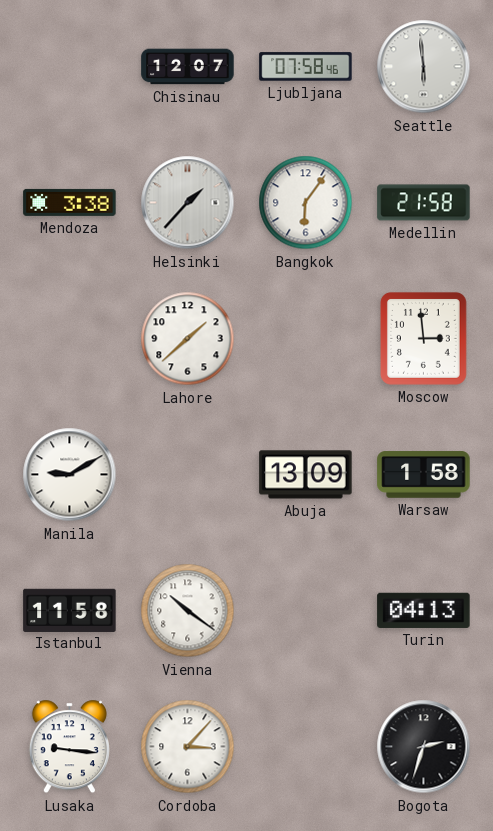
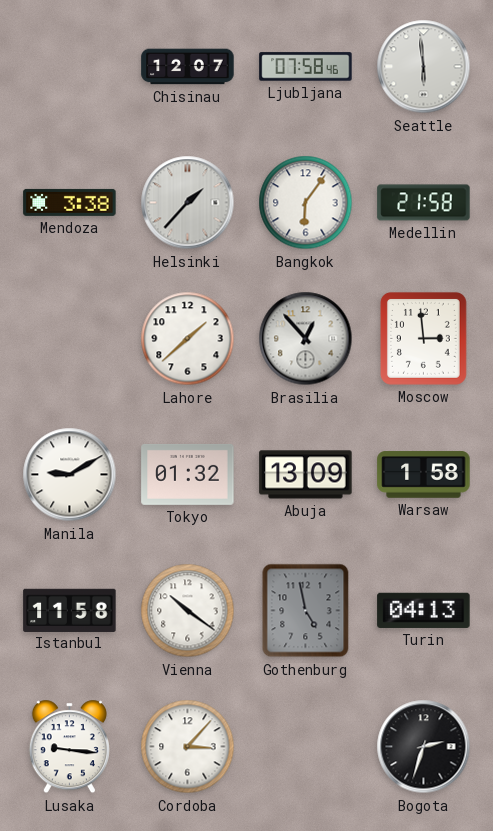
Brasilia: none -> 12:53 (306, 339)
Tokyo: none -> 01:32 (188, 474)
Gothenburg: none -> 4:58 (306, 611)
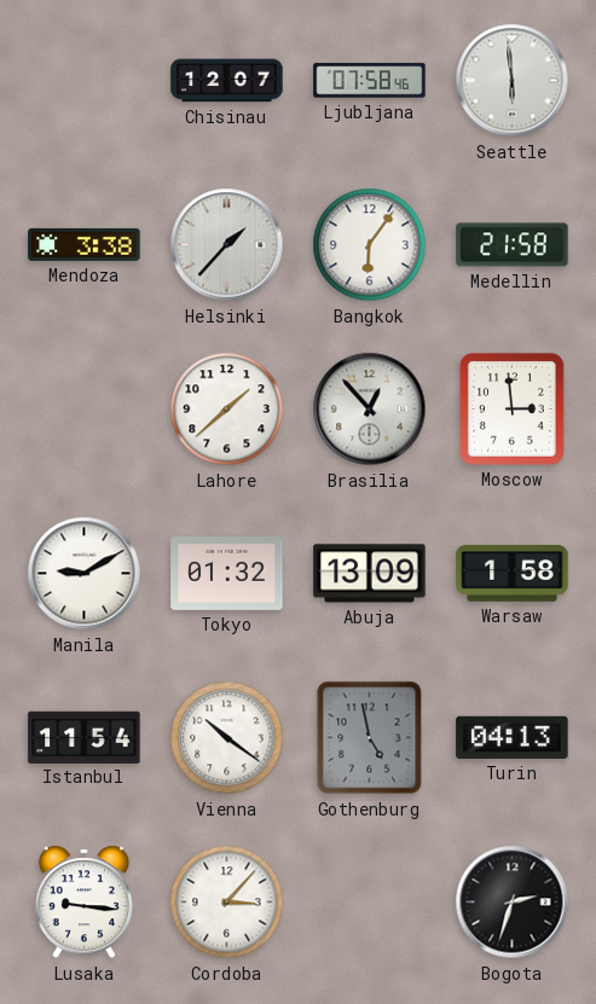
Istanbul: 11:58 -> 11:54 (85, 737)
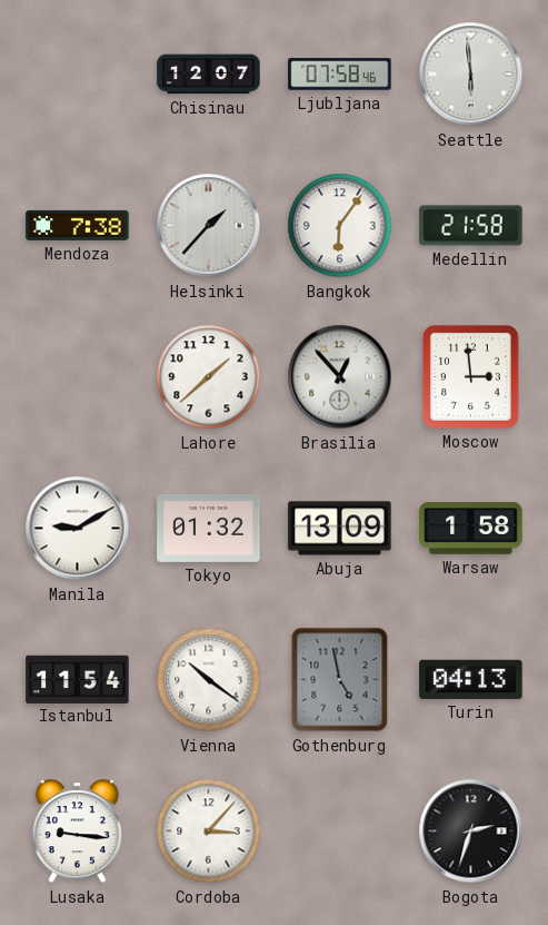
Mendoza: 3:38 -> 7:38 (78, 225)
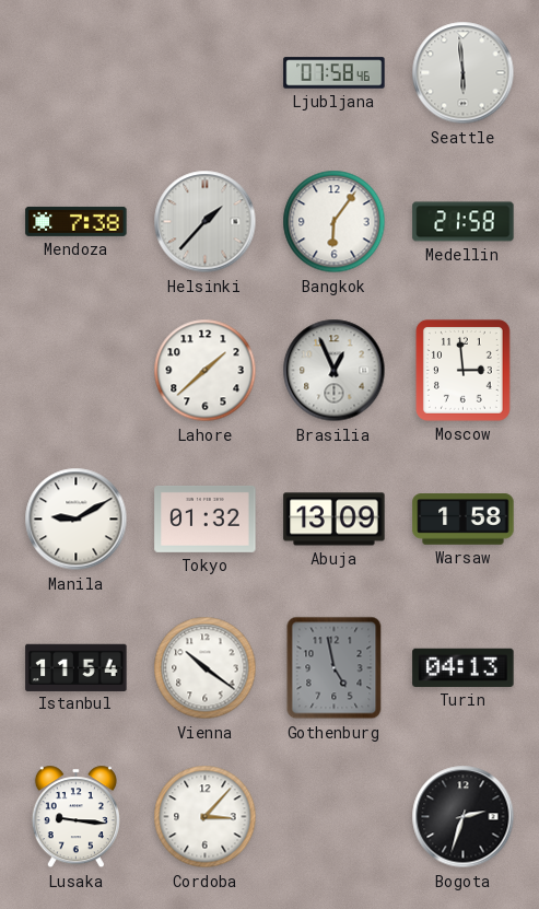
Chisinau: 12:07 -> none (209, 75)
Brasilia: 12:53 -> 12:56 (335, 371)
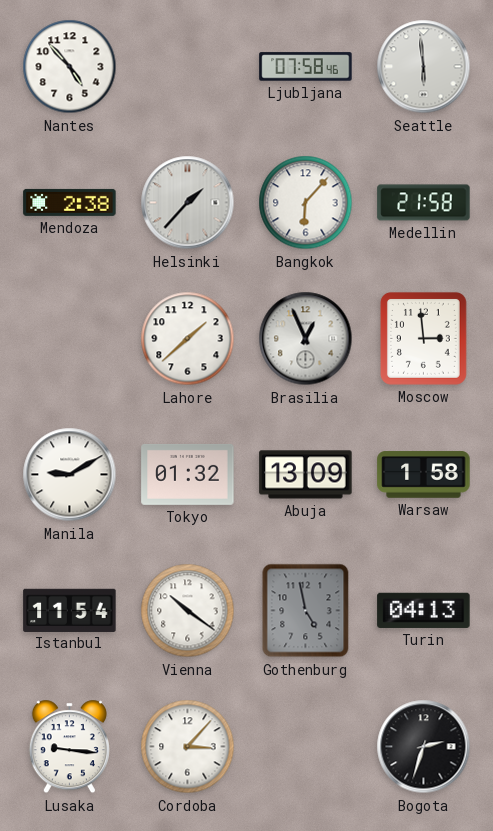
Nantes: none -> 4:53 (70, 67)
Mendoza: 7:38 -> 2:38 (70, 202)
Bangkok: 6:06 -> 6:07 (306, 203)
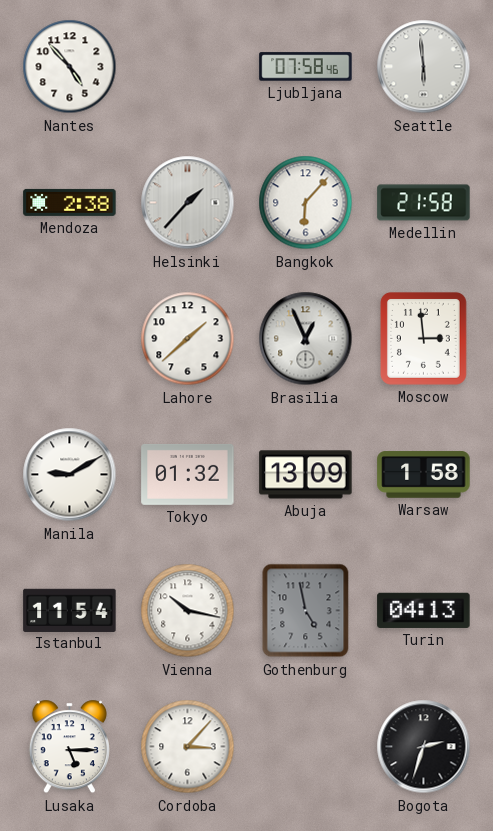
Vienna: 10:21 -> 10:17 (188, 611)
Lusaka: 9:16 -> 5:15 (69, 747)
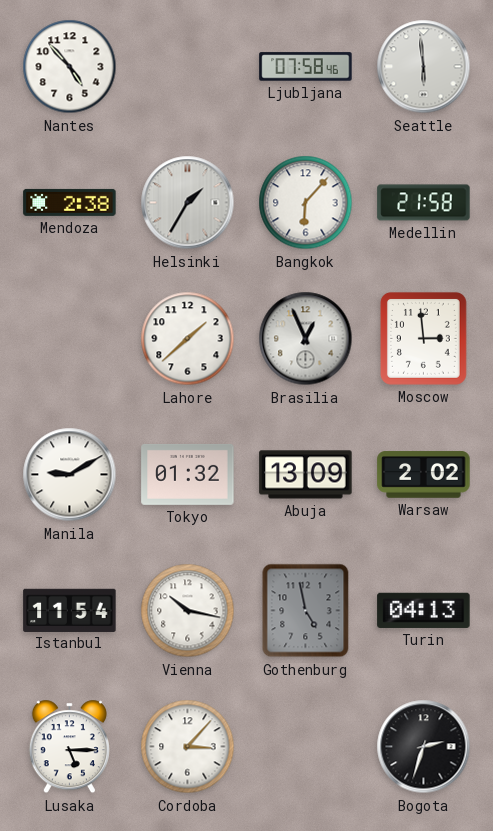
Helsinki: 1:37 -> 1:35 (188, 203)
Warsaw: 1:58 -> 2:02 (424, 475)
